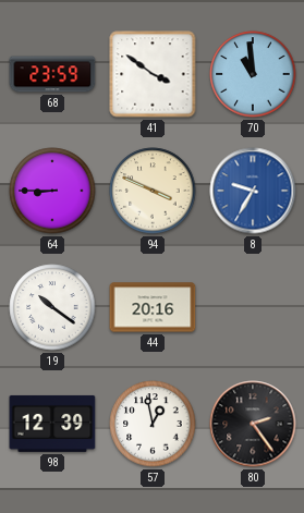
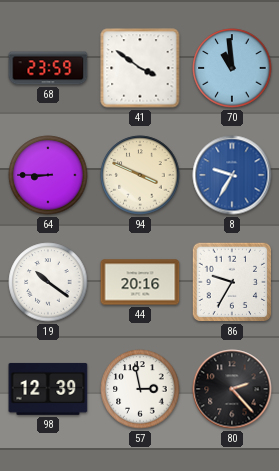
86: none -> 9:35 (232, 282)
57: 12:58 -> 2:58 (140, 389)
80: 2:24 -> 2:23 (232, 389)
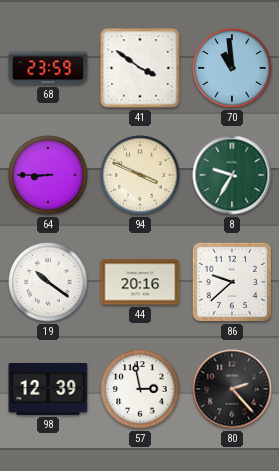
8 dial: blue -> green (232, 175)
86: 9:35 -> 9:38 (232, 282)
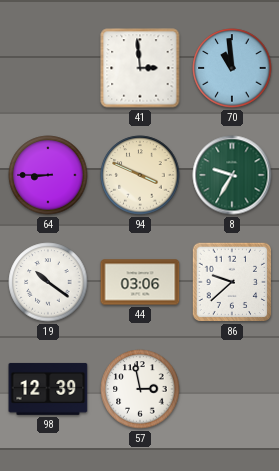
68: 23:59 -> none (48, 68)
41: 3:51 -> 2:59 (140, 68)
44: 20:16 -> 03:06 (140, 282)
80: 2:23 -> none (232, 389)
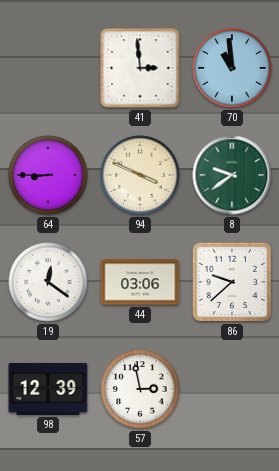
8: 9:35 -> 9:39 (232, 175)
19: 10:21 -> 12:21 (48, 282)
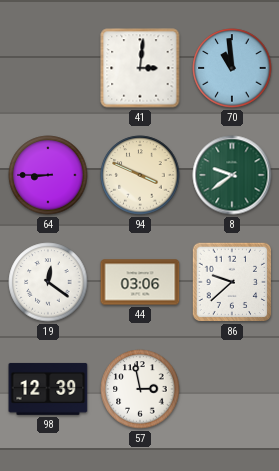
41: 2:59 -> 3:01 (140, 68)
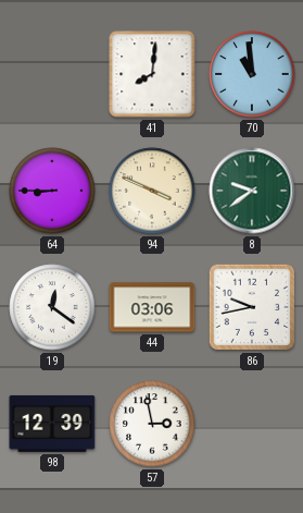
41: 3:01 -> 8:01 (152, 74)
86: 9:38 -> 9:43 (252, 307)
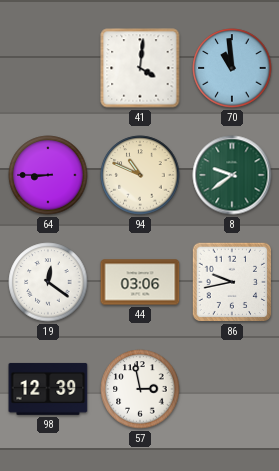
41: 8:01 -> 4:01 (140, 68)
94: 3:49 -> 10:49 (140, 175)
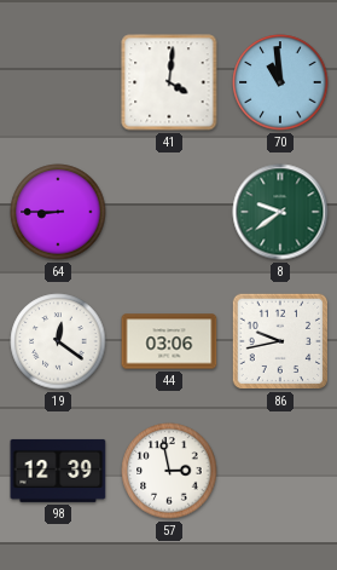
94: 10:49 -> none (140, 175)
